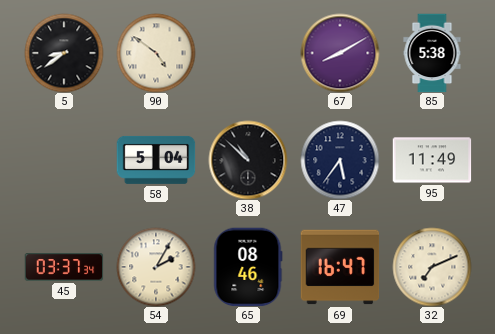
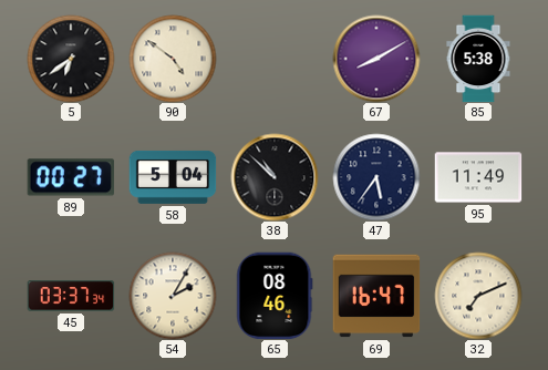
5: 8:39 -> 6:39 (71, 59)
89: none -> 00:27 (71, 177)
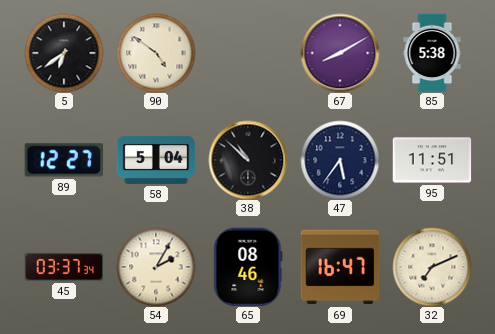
89: 00:27 -> 12:27 (64, 160)
95: 11:49 -> 11:51 (432, 160)
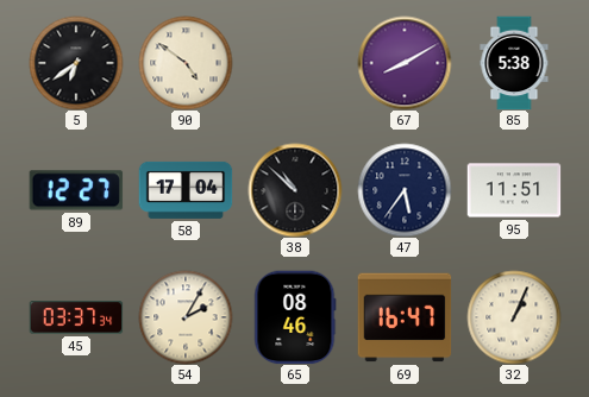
58: 5:04 -> 17:04 (186, 190)
32: 7:11 -> 1:04 (514, 317)
